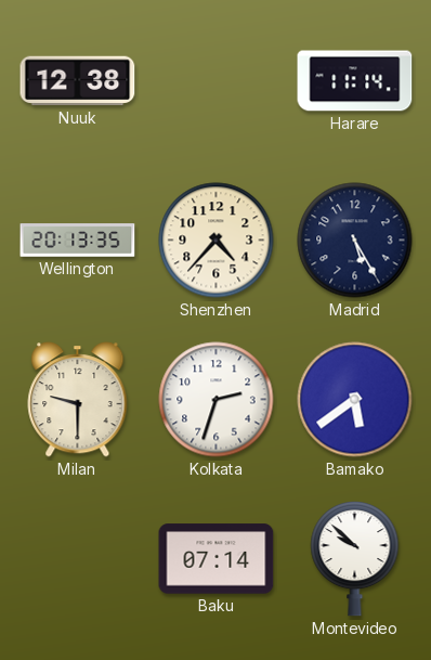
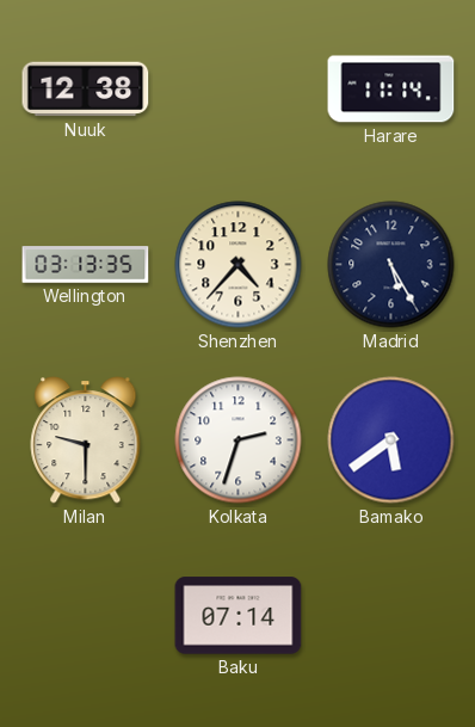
Wellington: 20:13 -> 03:13 (86, 265)
Montevideo: 9:52 -> none (355, 559)
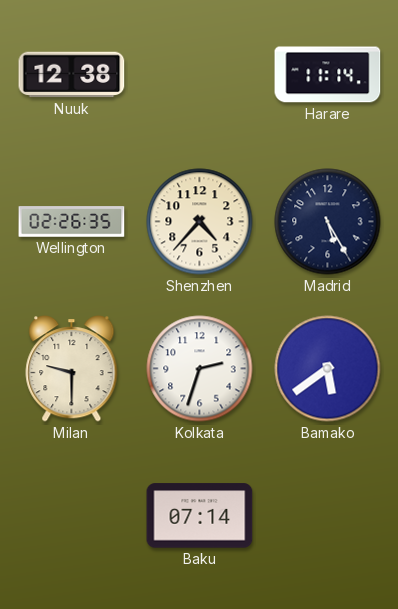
Wellington: 03:13 -> 02:26 (72, 222)
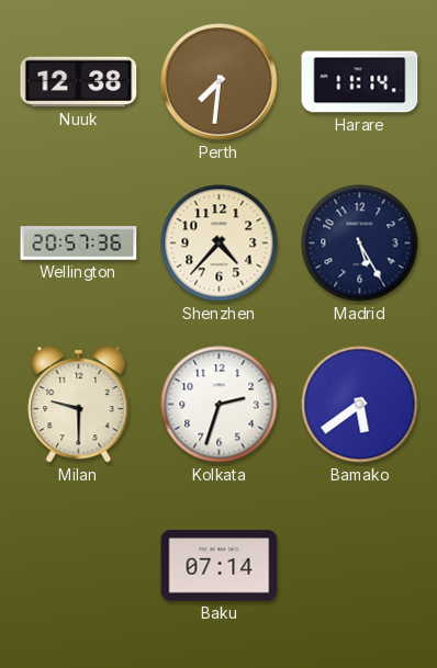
Perth: none -> 7:31 (220, 82)
Wellington: 02:26 -> 20:57 (79, 244)
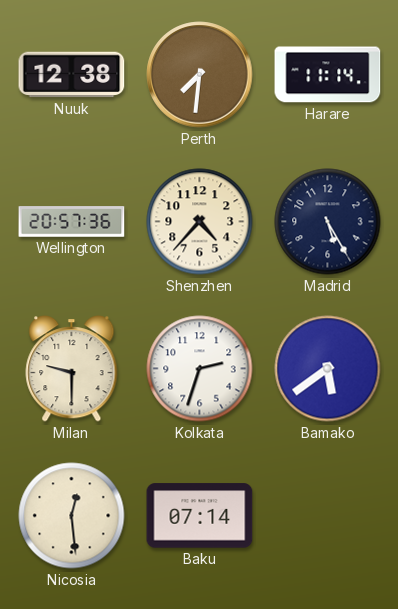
Nicosia: none -> 12:29 (72, 516)
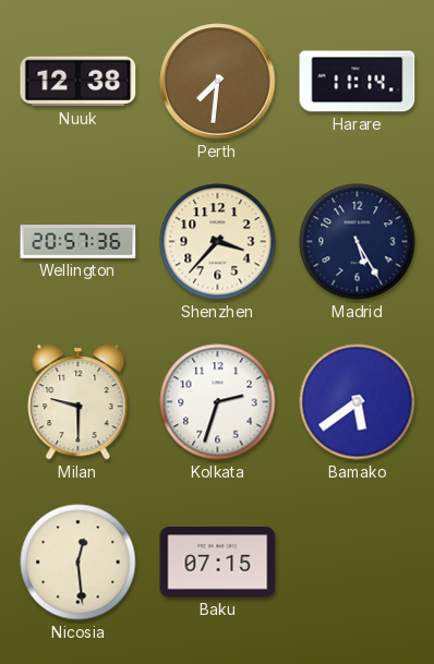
Shenzhen: 4:37 -> 3:37 (218, 242)
Baku: 07:14 -> 07:15 (218, 563)
